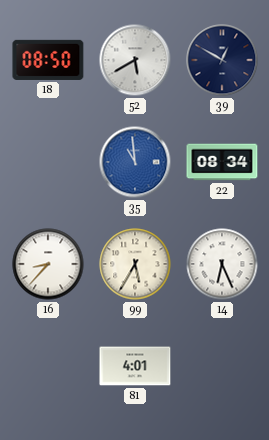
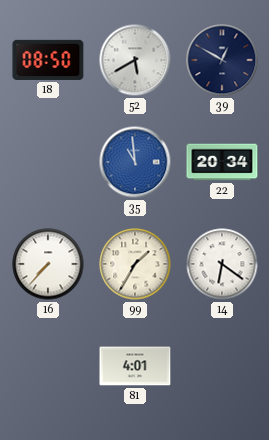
22: 08:34 -> 20:34 (222, 162)
16: 8:37 -> 7:37 (48, 264)
99: 5:35 -> 1:35 (135, 264)
14: 6:26 -> 6:21 (222, 264)
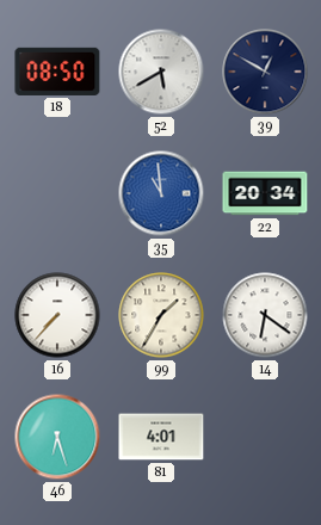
46: none -> 6:27 (57, 437)
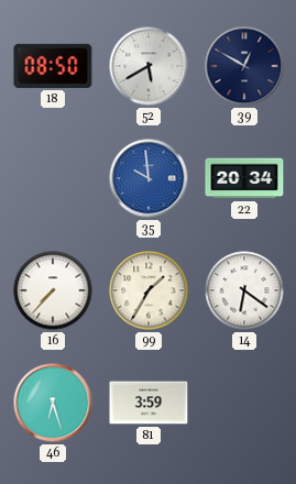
35: 10:59 -> 9:59 (149, 178)
81: 4:01 -> 3:59 (149, 403)
